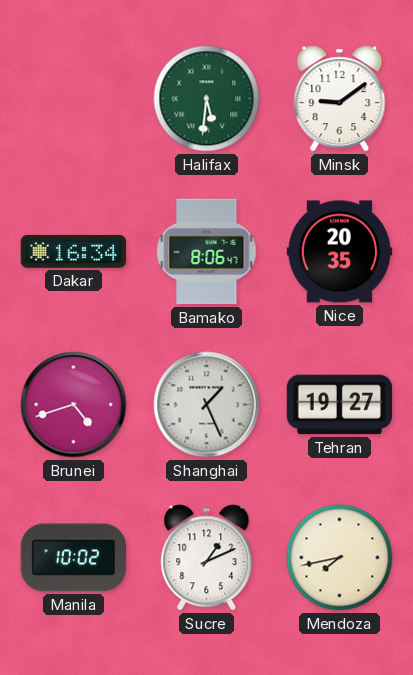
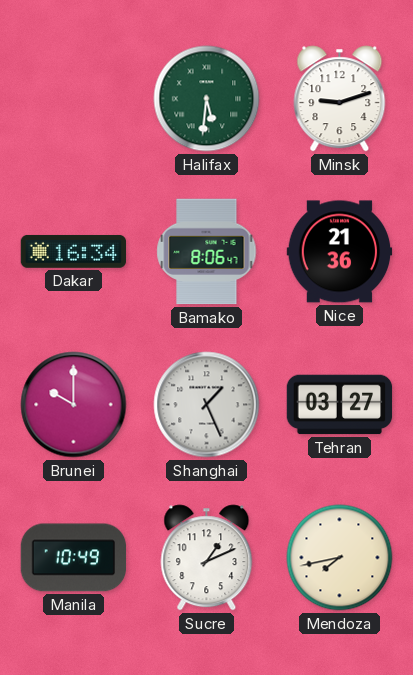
Minsk: 9:09 -> 9:12 (340, 99)
Nice: 20:35 -> 21:36 (340, 252)
Brunei: 4:42 -> 10:00 (74, 405)
Tehran: 19:27 -> 03:27 (340, 405)
Manila: 10:02 -> 10:49 (74, 558)
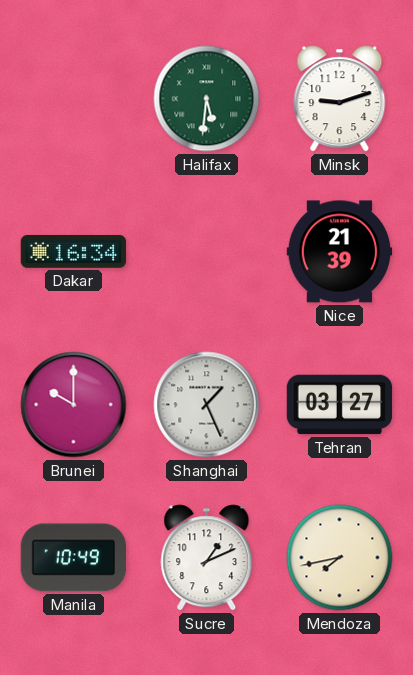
Bamako: 8:06 -> none (207, 252)
Nice: 21:36 -> 21:39 (340, 252)
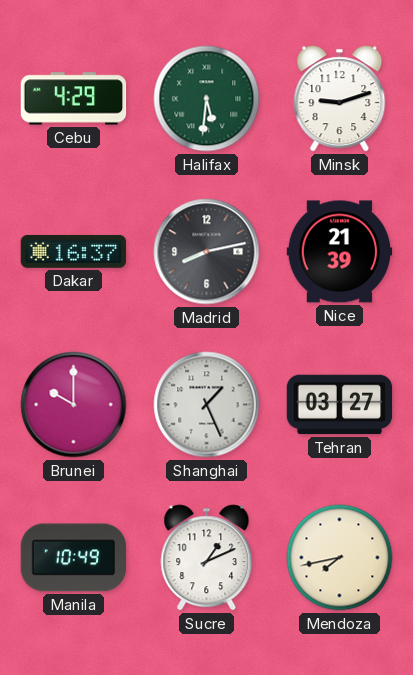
Cebu: none -> 4:29 (74, 99)
Dakar: 16:34 -> 16:37 (74, 251)
Madrid: none -> 8:13 (207, 252)
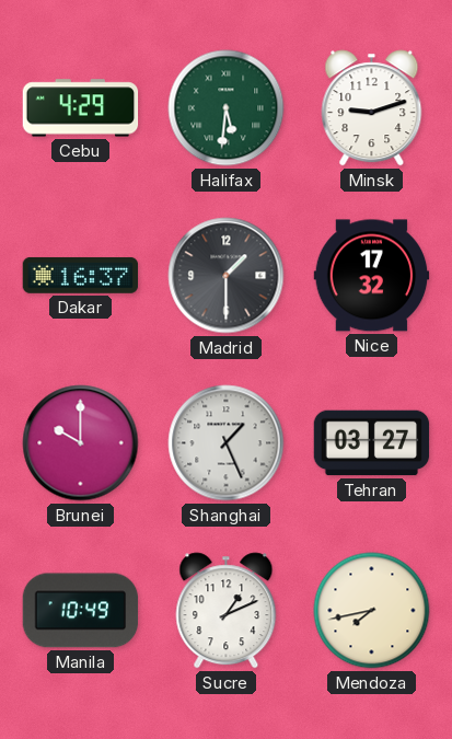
Madrid: 8:13 -> 1:30 (227, 276)
Nice: 21:39 -> 17:32 (372, 276)
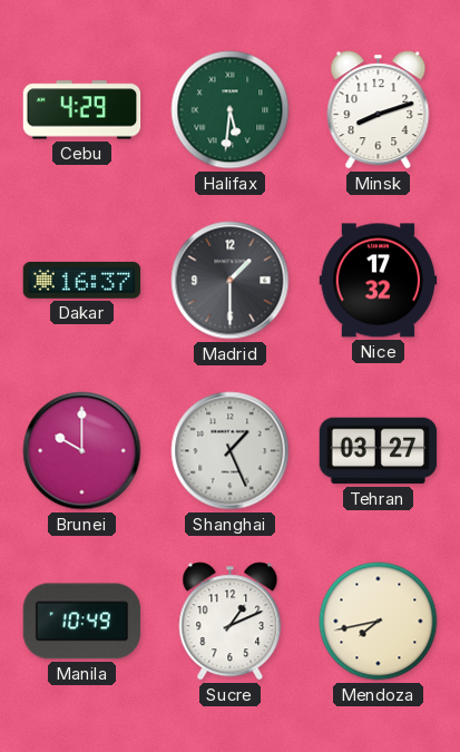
Minsk: 9:12 -> 8:12 (379, 110)
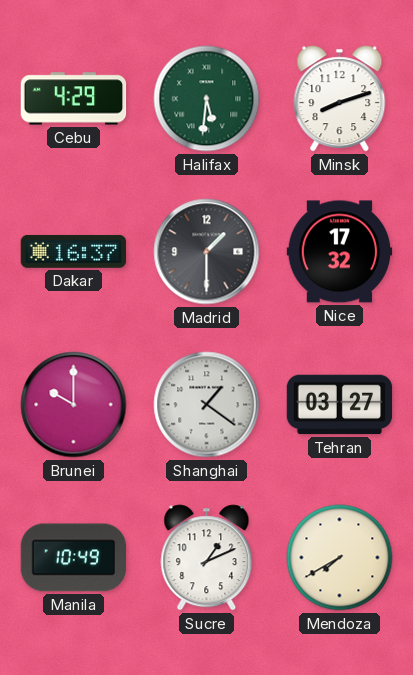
Shanghai: 1:26 -> 1:21 (207, 405)
Mendoza: 7:43 -> 7:40 (340, 558)
